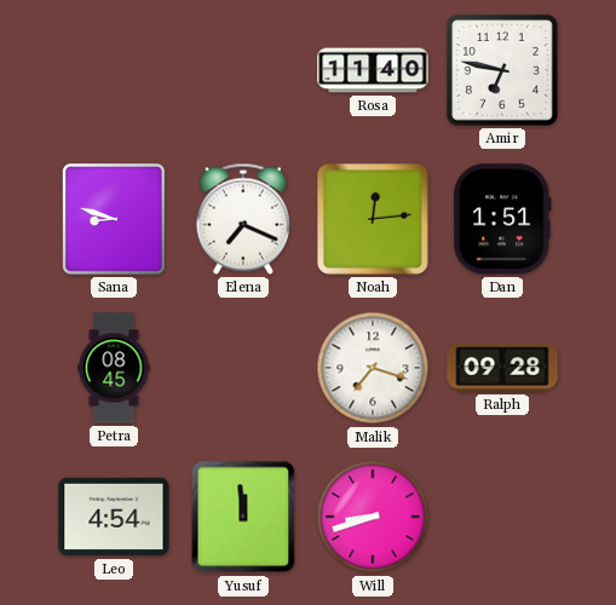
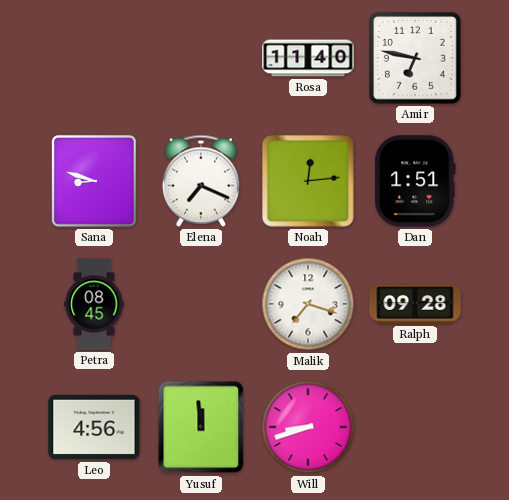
Leo: 4:54 -> 4:56 (94, 427)
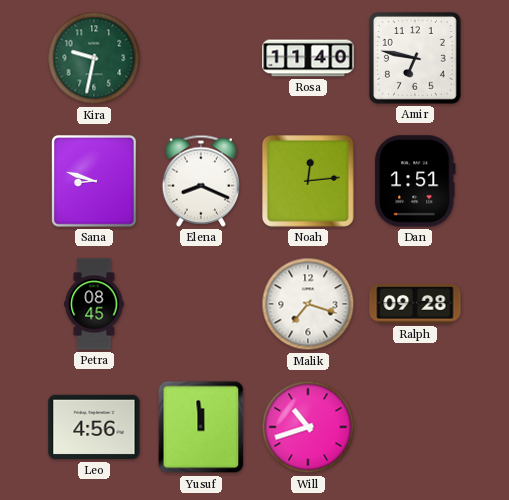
Kira: none -> 9:32 (94, 58)
Elena: 7:19 -> 8:19 (201, 181)
Will: 8:42 -> 10:42 (308, 427)
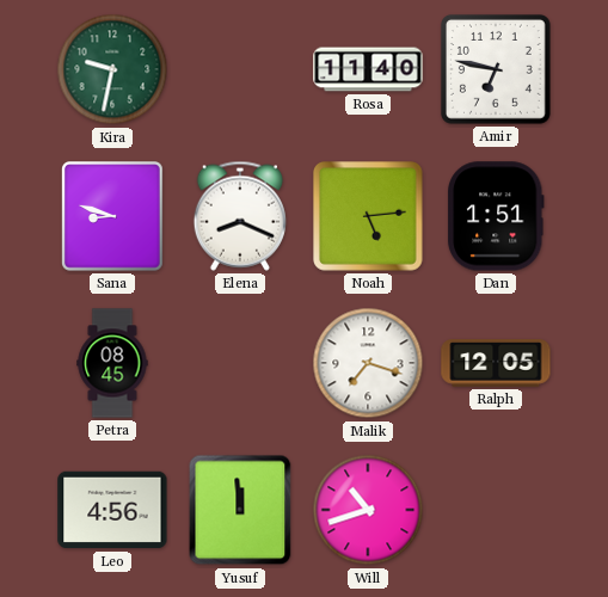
Noah: 12:14 -> 5:14 (369, 217)
Ralph: 09:28 -> 12:05 (496, 363)
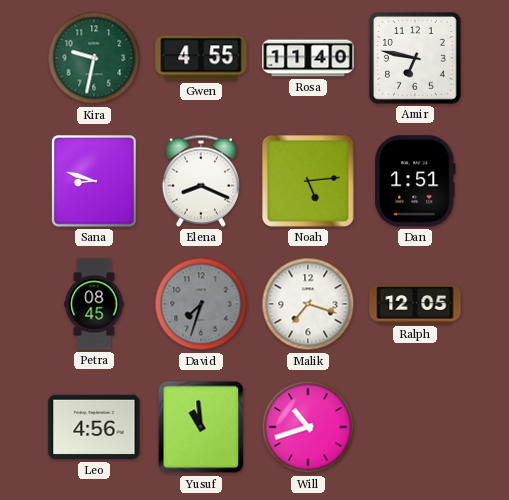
Gwen: none -> 4:55 (201, 58)
David: none -> 7:33 (201, 304)
Yusuf: 11:59 -> 10:59 (201, 427)
